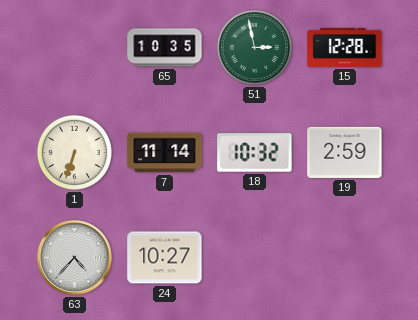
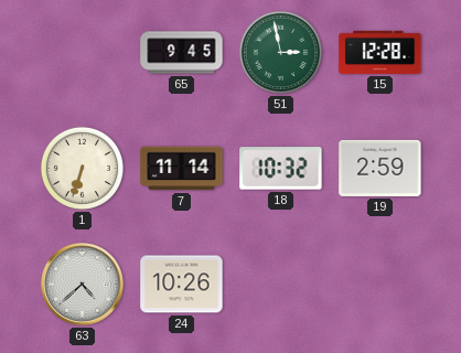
65: 10:35 -> 9:45 (182, 53)
63: 4:37 -> 4:38 (83, 285)
24: 10:27 -> 10:26 (182, 285)
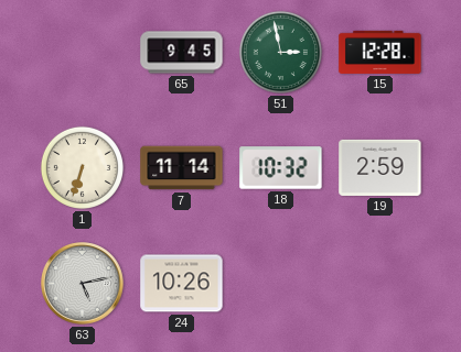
63: 4:38 -> 5:13 (83, 284)
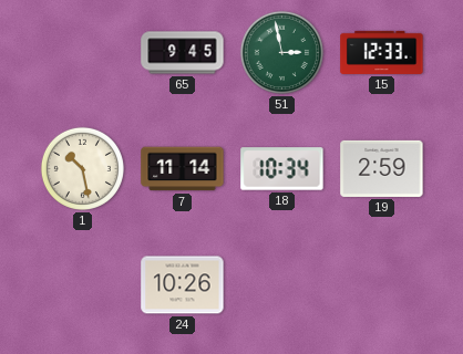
15: 12:28 -> 12:33 (382, 52)
1: 6:33 -> 10:28 (82, 168)
18: 10:32 -> 10:34 (282, 169)
63: 5:13 -> none (83, 284)
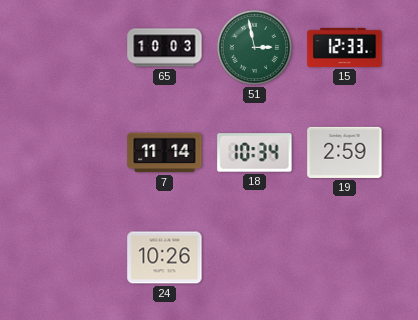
65: 9:45 -> 10:03 (165, 48)
1: 10:28 -> none (82, 168)
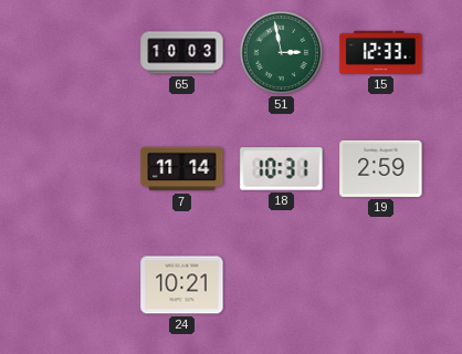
18: 10:34 -> 10:31 (282, 169)
24: 10:26 -> 10:21 (182, 285)
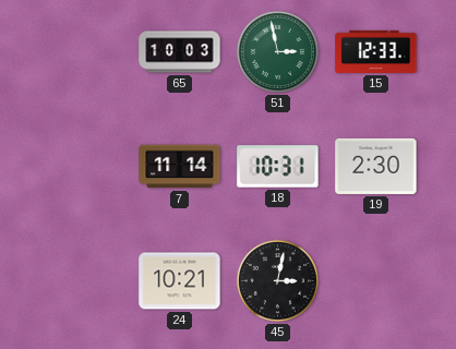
19: 2:59 -> 2:30 (376, 166)
45: none -> 3:02 (277, 280)
